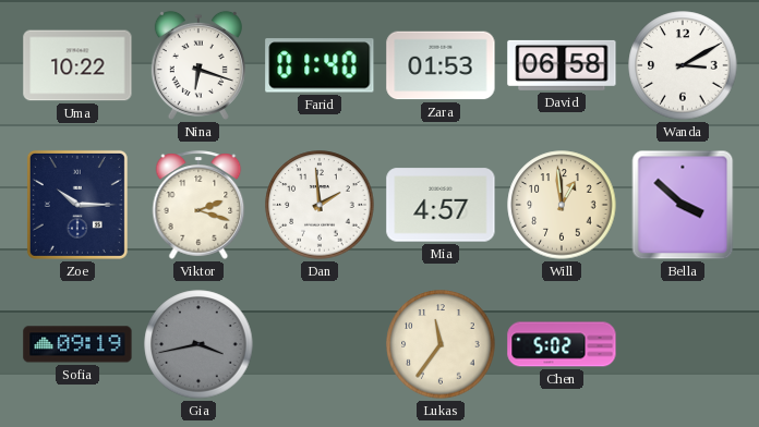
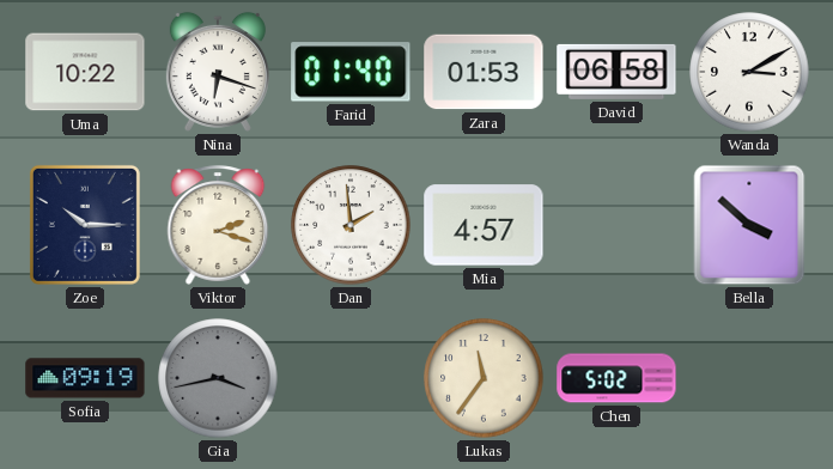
Will: 12:59 -> none (562, 205)
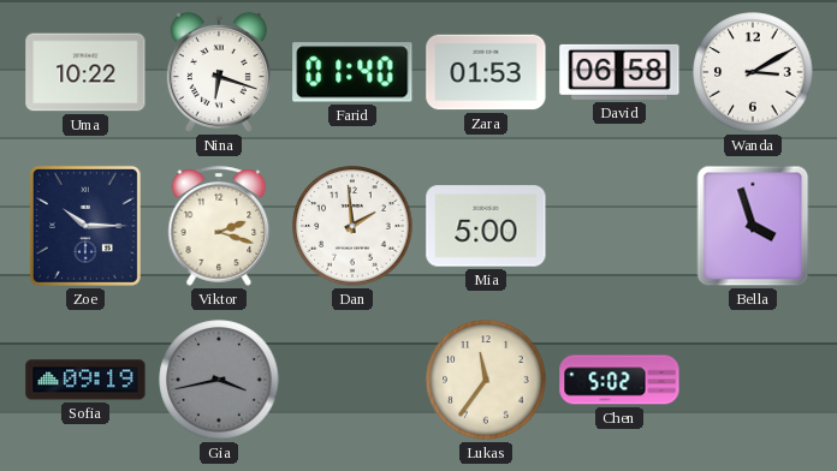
Mia: 4:57 -> 5:00 (486, 226)
Bella: 3:52 -> 3:57 (753, 226)
